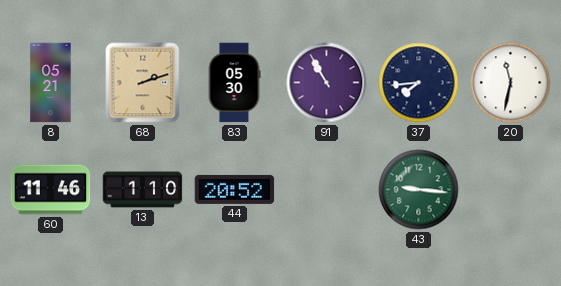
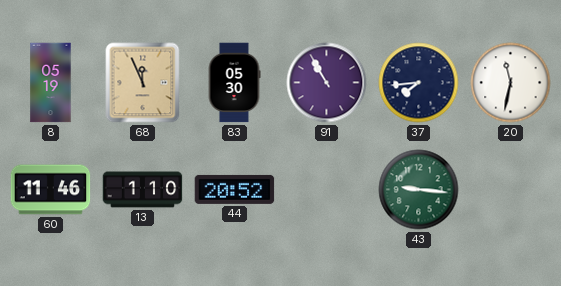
8: 05:21 -> 05:19 (51, 83)
68: 2:12 -> 11:56 (143, 83)
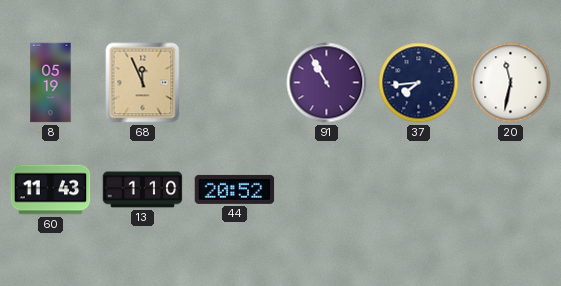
83: 05:30 -> none (234, 83)
60: 11:46 -> 11:43 (51, 190)
43: 9:16 -> none (419, 190)
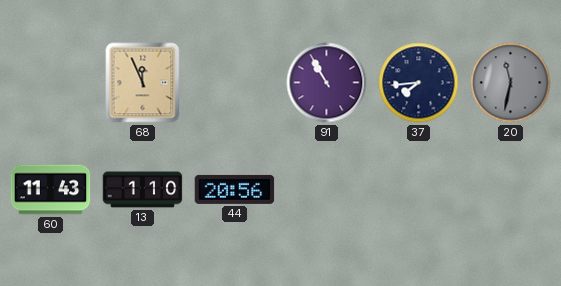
8: 05:19 -> none (51, 83)
20 dial: white -> grey (511, 83)
44: 20:52 -> 20:56 (235, 189)
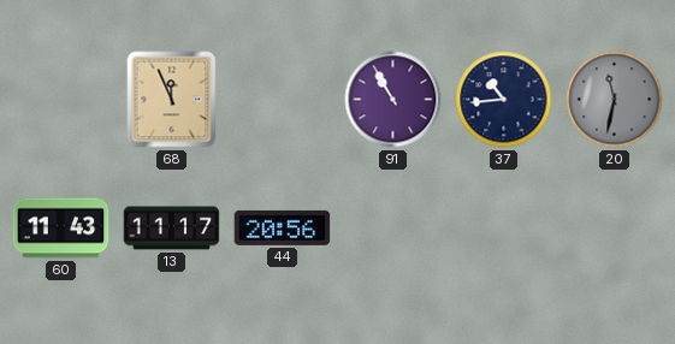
37: 7:44 -> 10:44 (504, 100)
13: 1:10 -> 11:17 (172, 229)
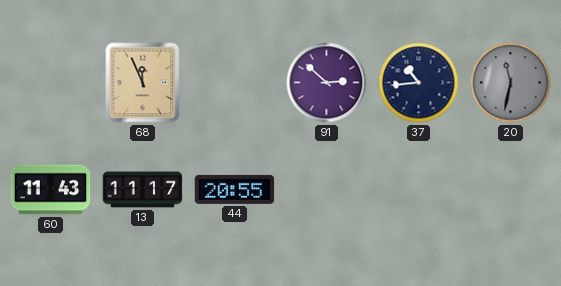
91: 10:55 -> 2:52 (327, 83)
44: 20:56 -> 20:55 (235, 189)
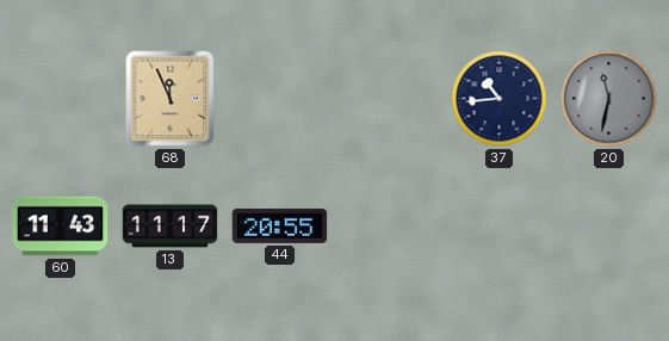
91: 2:52 -> none (327, 83)
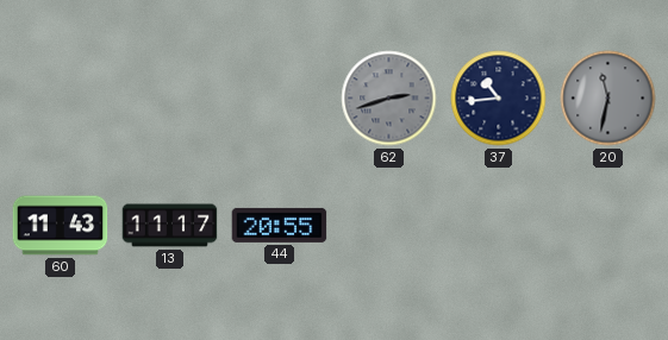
68: 11:56 -> none (171, 99)
62: none -> 2:42 (389, 99)
